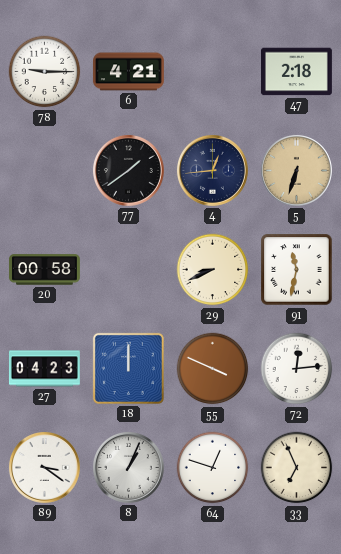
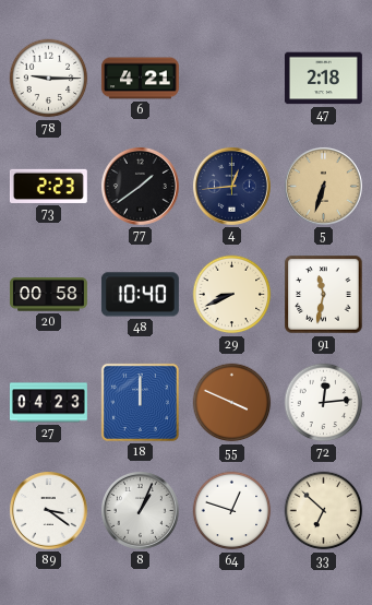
73: none -> 2:23 (48, 186)
48: none -> 10:40 (140, 295)
33: 6:56 -> 6:52 (324, 511)
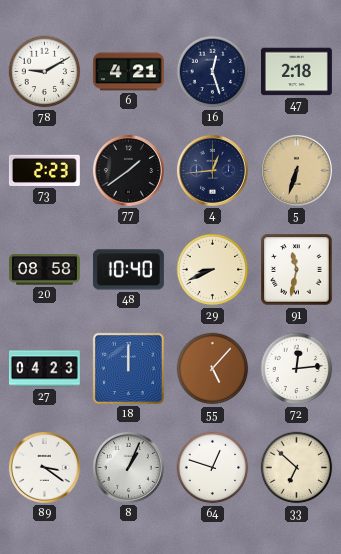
78: 9:15 -> 9:10 (45, 72)
16: none -> 12:27 (213, 72)
20: 00:58 -> 08:58 (44, 270)
55: 3:49 -> 5:07 (213, 369)
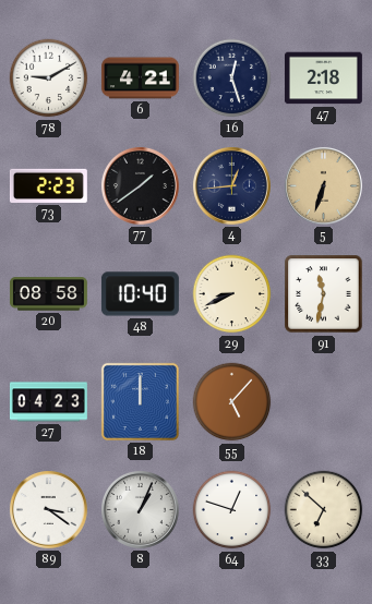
72: 12:14 -> none (297, 369)
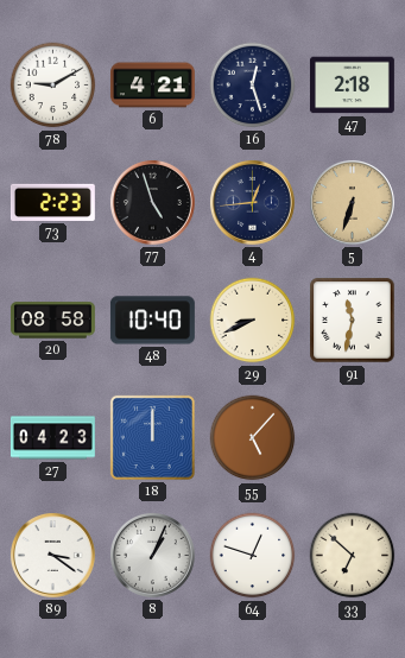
77: 1:39 -> 4:57 (152, 202)
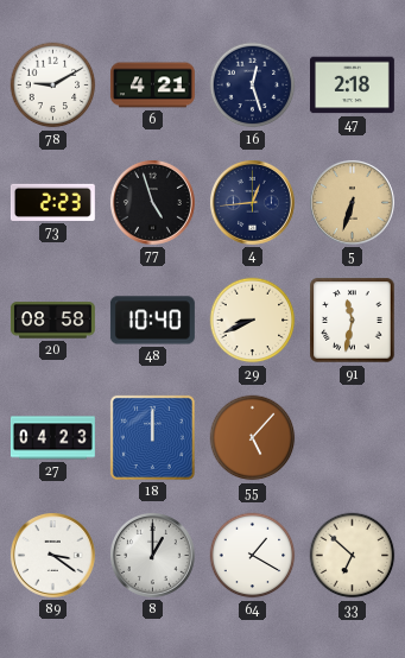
8: 1:04 -> 1:00 (152, 555)
64: 12:48 -> 1:20 (253, 556)
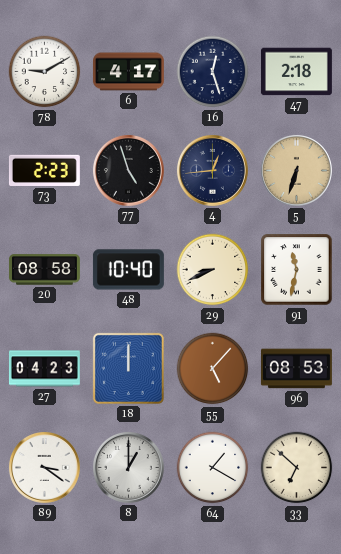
6: 4:21 -> 4:17 (128, 72)
96: none -> 08:53 (296, 369)
